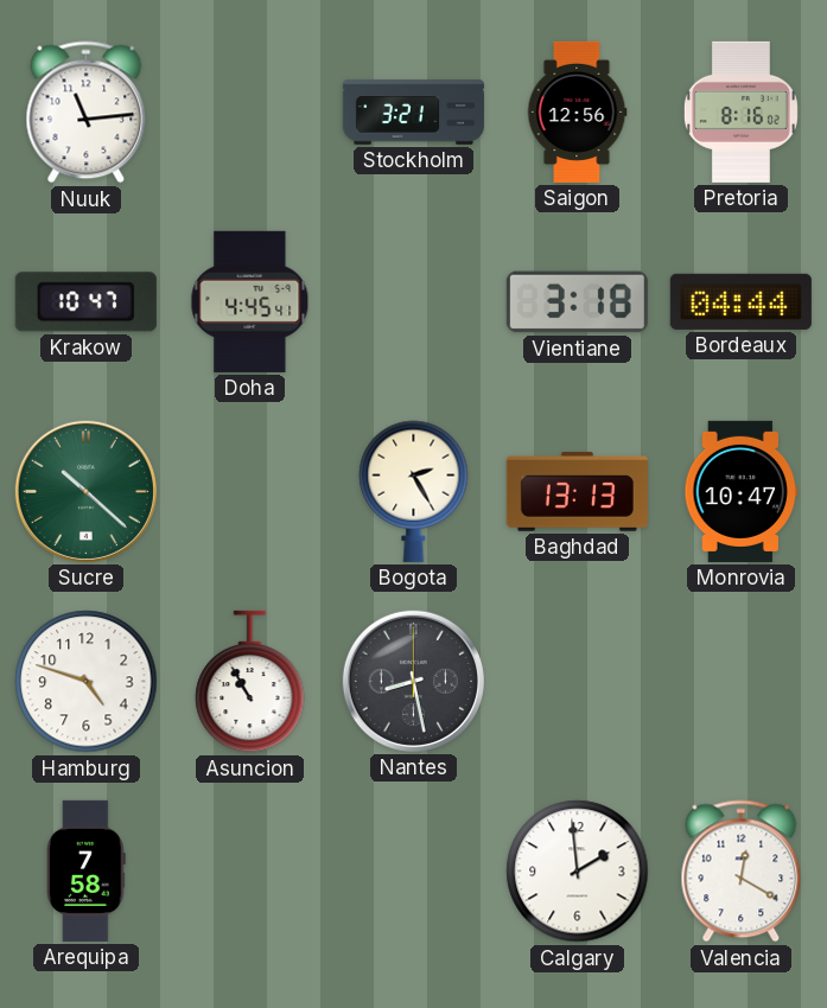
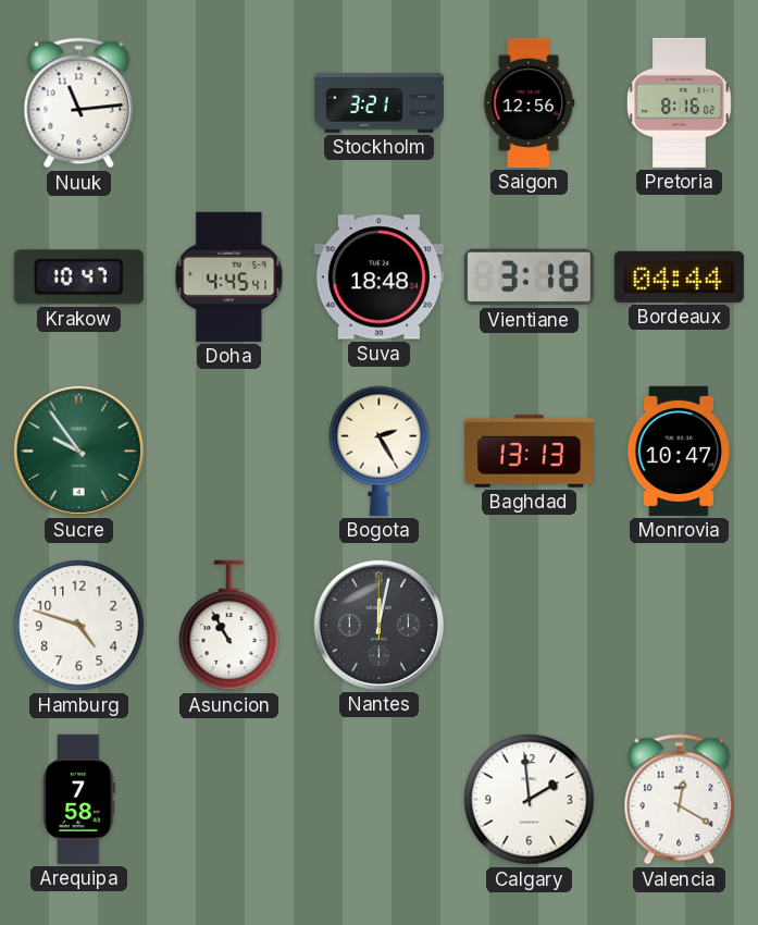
Suva: none -> 18:48 (378, 277)
Sucre: 10:22 -> 9:54 (78, 451)
Nantes: 8:28 -> 12:02 (378, 625)
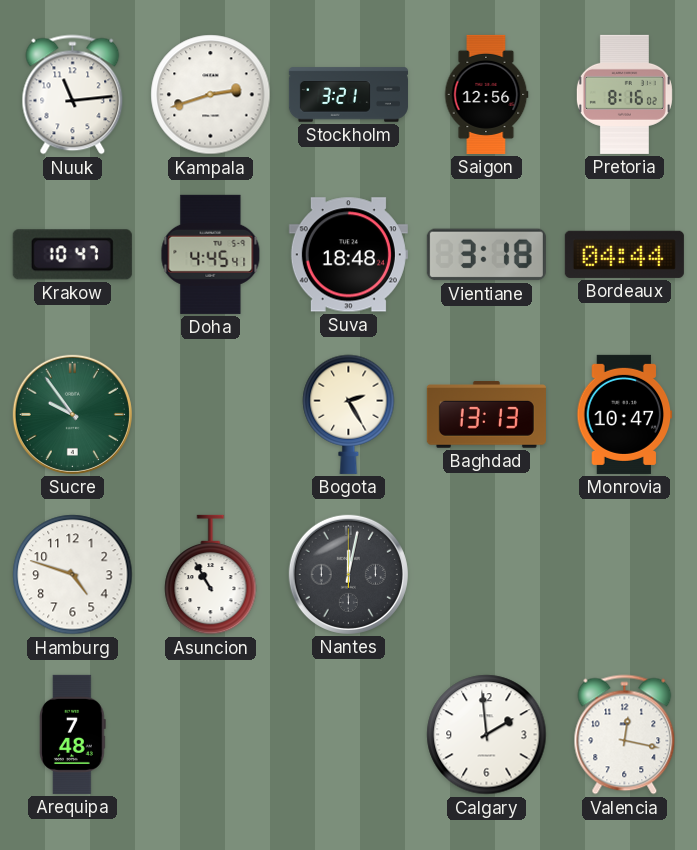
Kampala: none -> 2:42 (211, 95)
Arequipa: 7:58 -> 7:48 (73, 734)
Valencia: 12:20 -> 12:17 (625, 735)
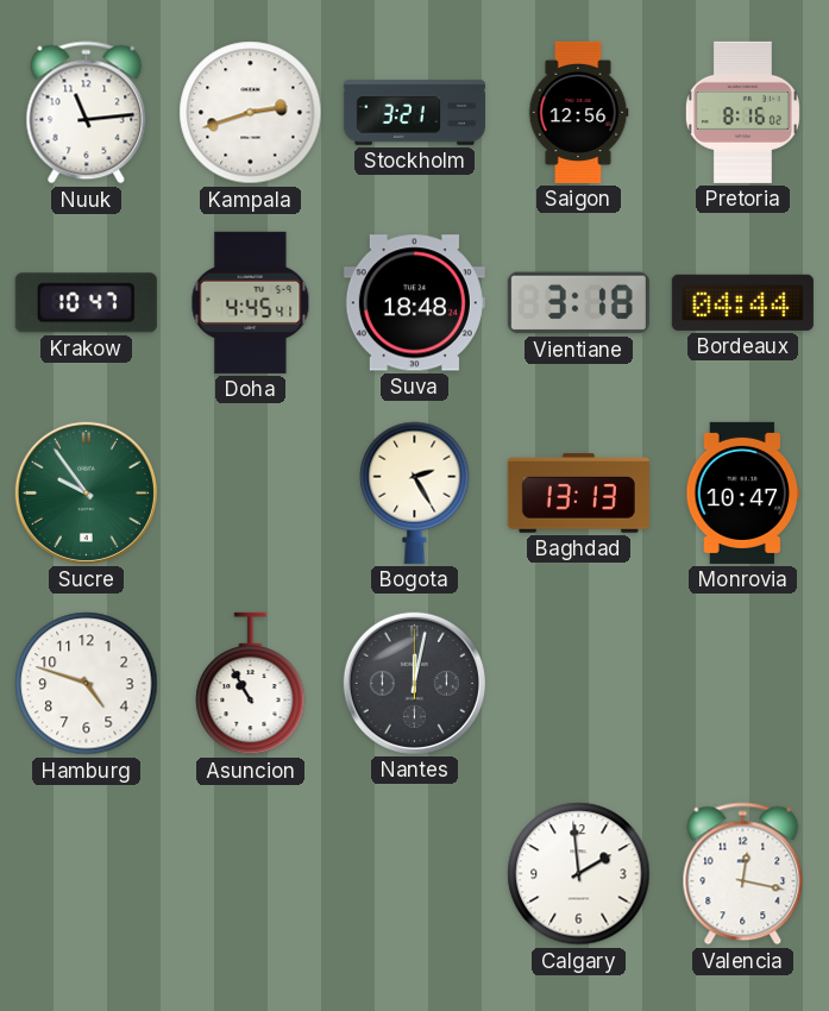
Arequipa: 7:48 -> none (73, 734)
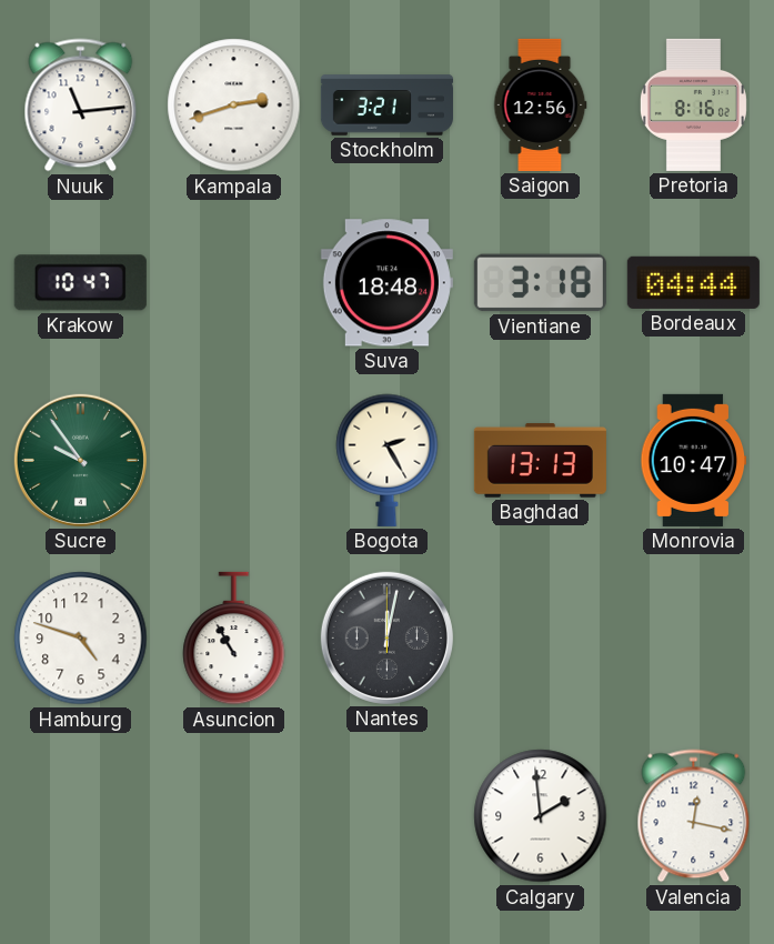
Doha: 4:45 -> none (251, 302)
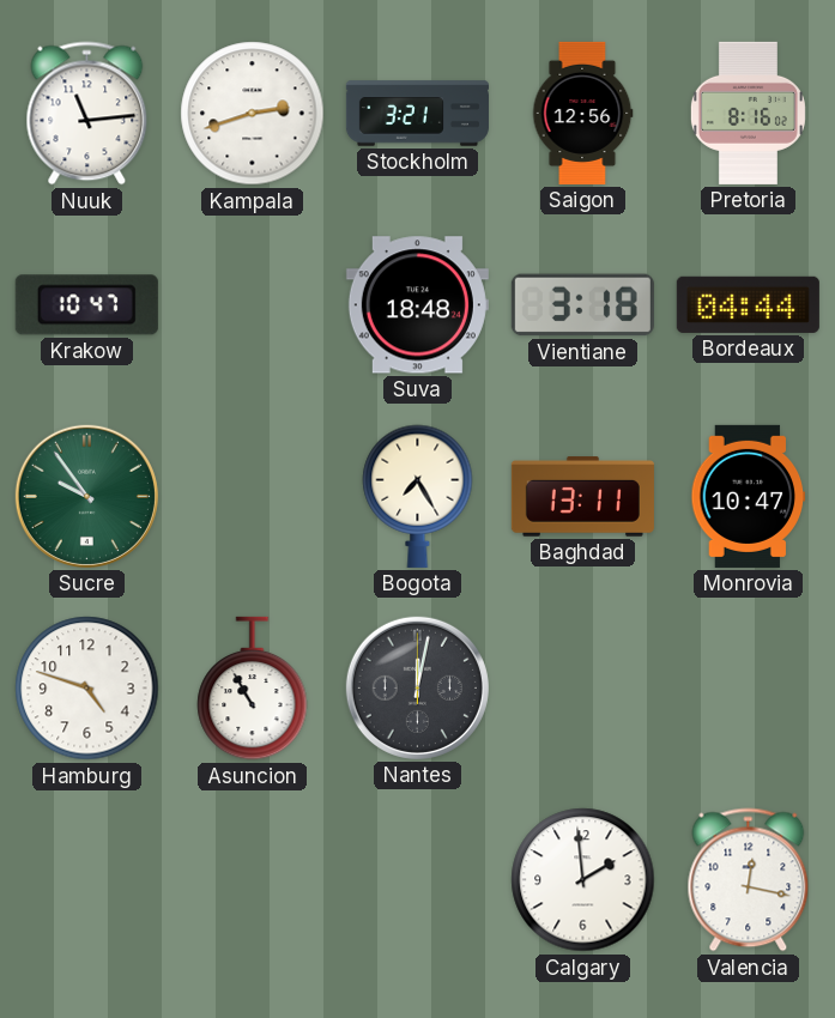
Bogota: 2:25 -> 7:25 (418, 496)
Baghdad: 13:13 -> 13:11 (582, 497)
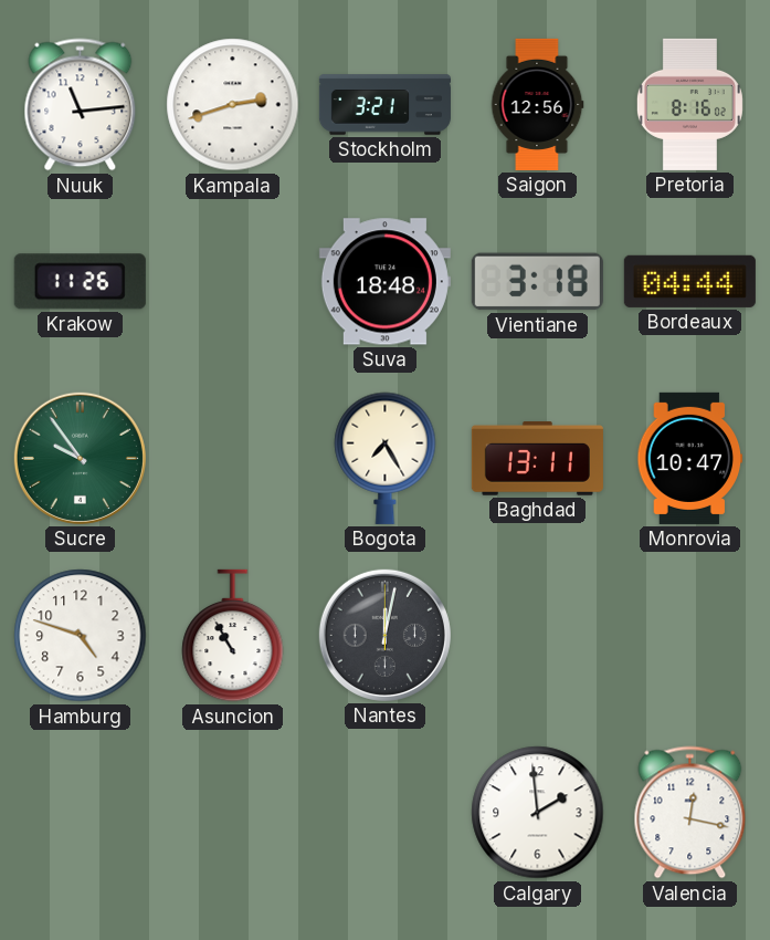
Krakow: 10:47 -> 11:26 (80, 282)
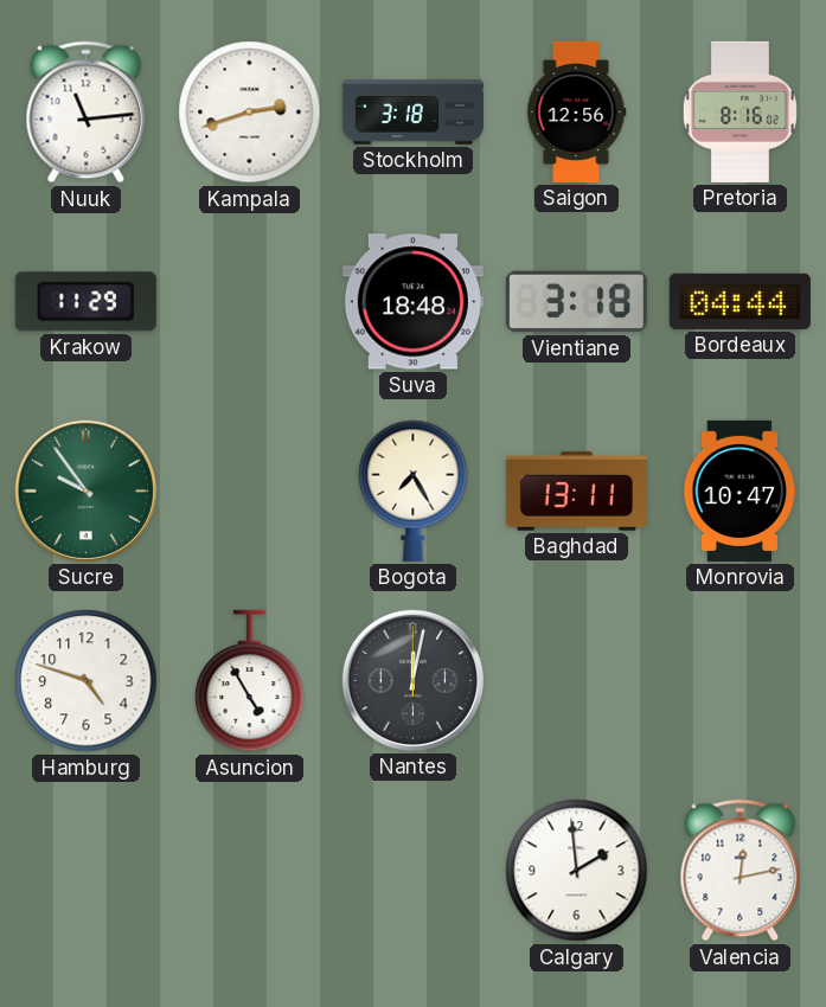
Stockholm: 3:21 -> 3:18 (412, 113)
Krakow: 11:26 -> 11:29 (85, 302)
Asuncion: 10:55 -> 4:55 (250, 681)
Valencia: 12:17 -> 12:13 (741, 871)
